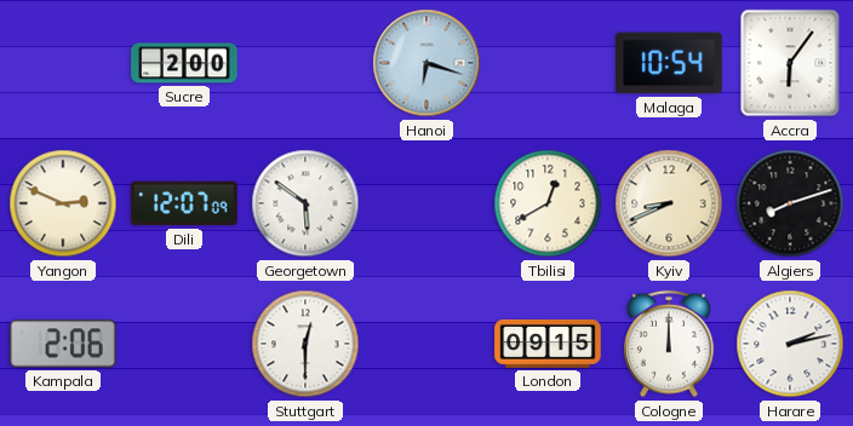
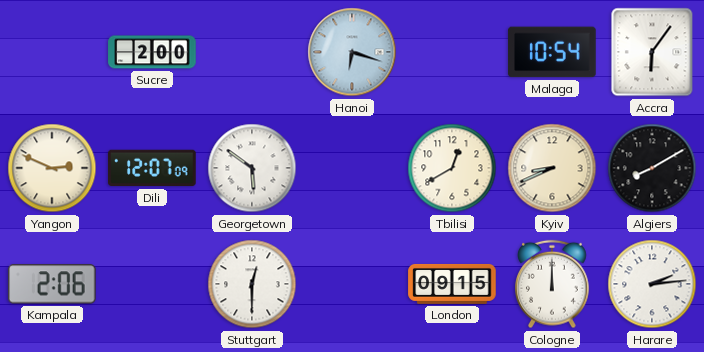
Algiers: 8:12 -> 8:10 (652, 168)
Harare: 2:13 -> 2:14 (652, 284)
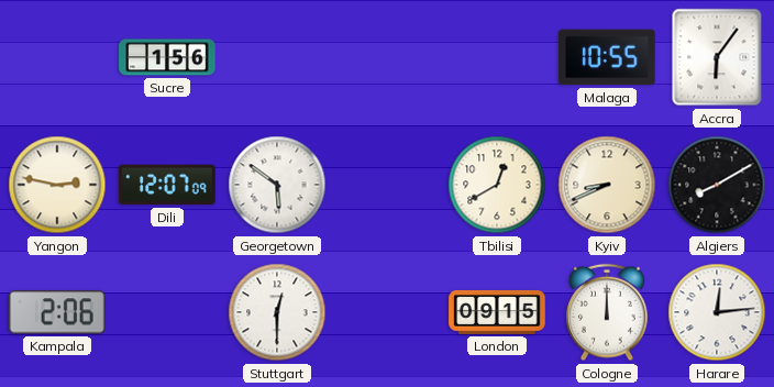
Sucre: 2:00 -> 1:56 (167, 57)
Hanoi: 6:18 -> none (352, 52)
Malaga: 10:54 -> 10:55 (607, 57)
Yangon: 2:49 -> 2:47 (57, 185)
Harare: 2:14 -> 12:14 (717, 312)
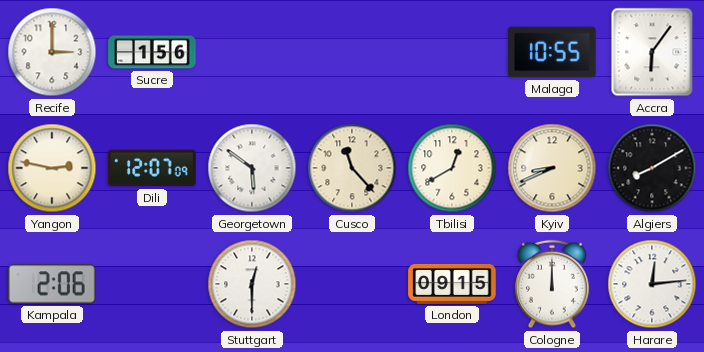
Recife: none -> 3:00 (52, 52)
Cusco: none -> 11:23 (352, 168)
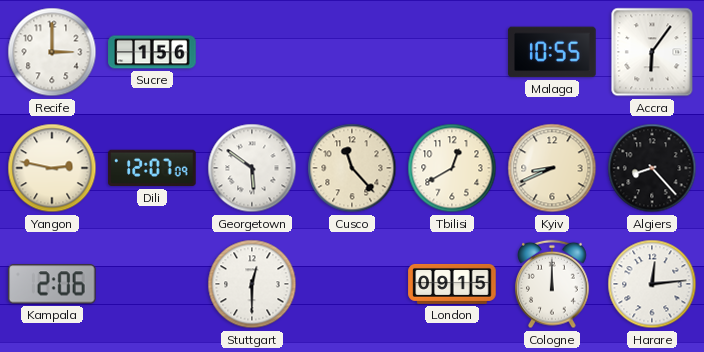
Algiers: 8:10 -> 8:23 (652, 168)
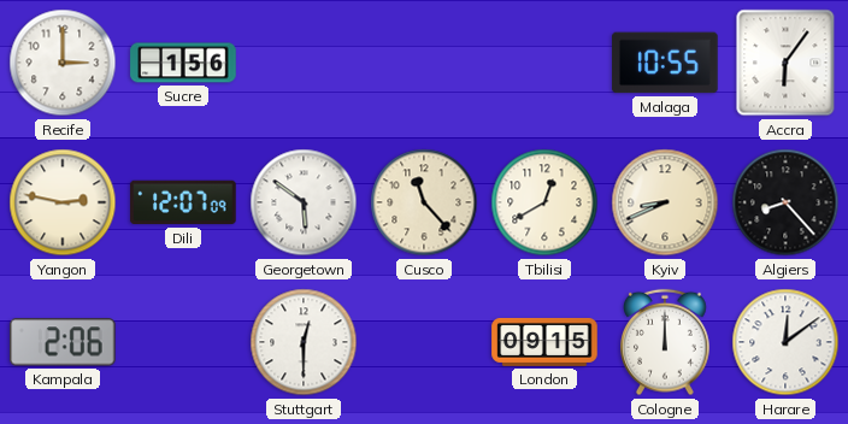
Harare: 12:14 -> 12:09 (785, 342)
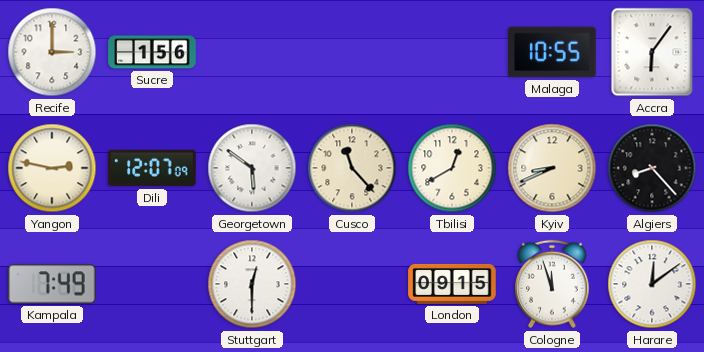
Kampala: 2:06 -> 7:49 (53, 284)
Cologne: 12:00 -> 11:57 (553, 284)
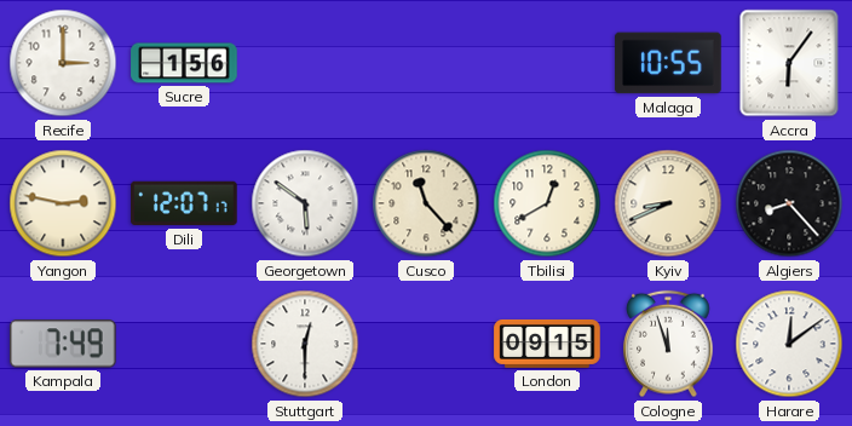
Dili: 12:07:09 -> 12:07:17 (184, 203)
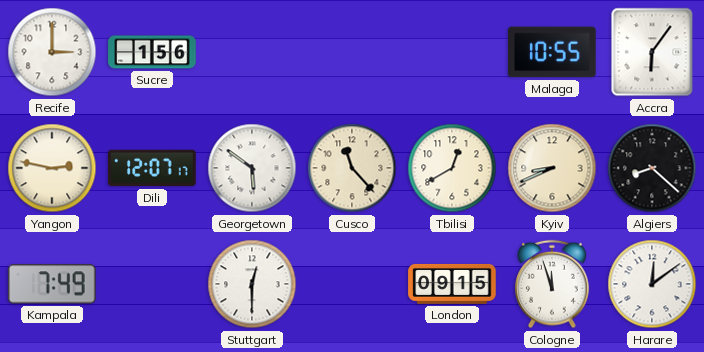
Algiers: 8:23 -> 8:22 (652, 168)
